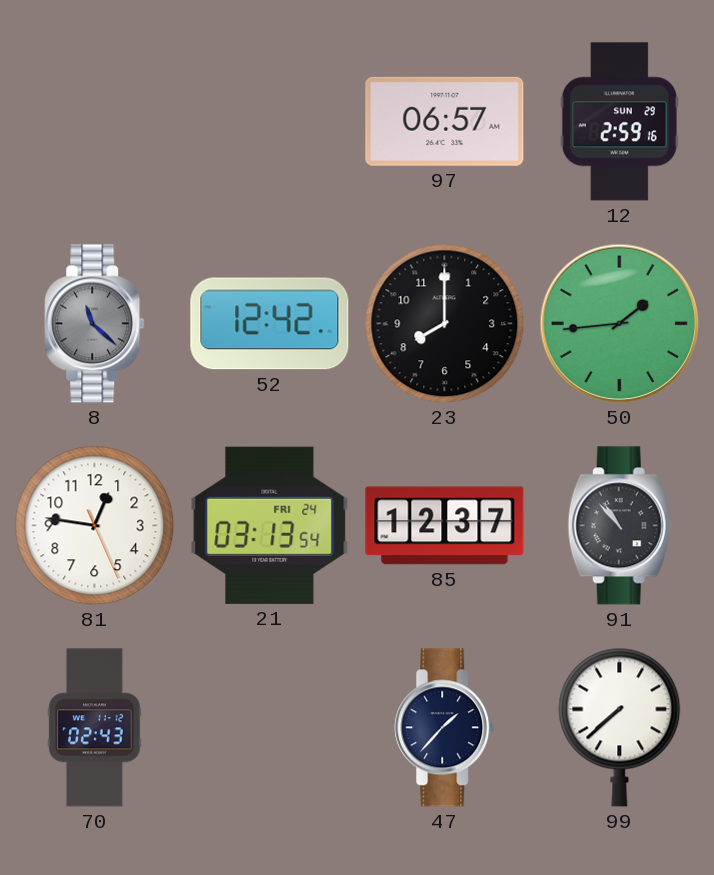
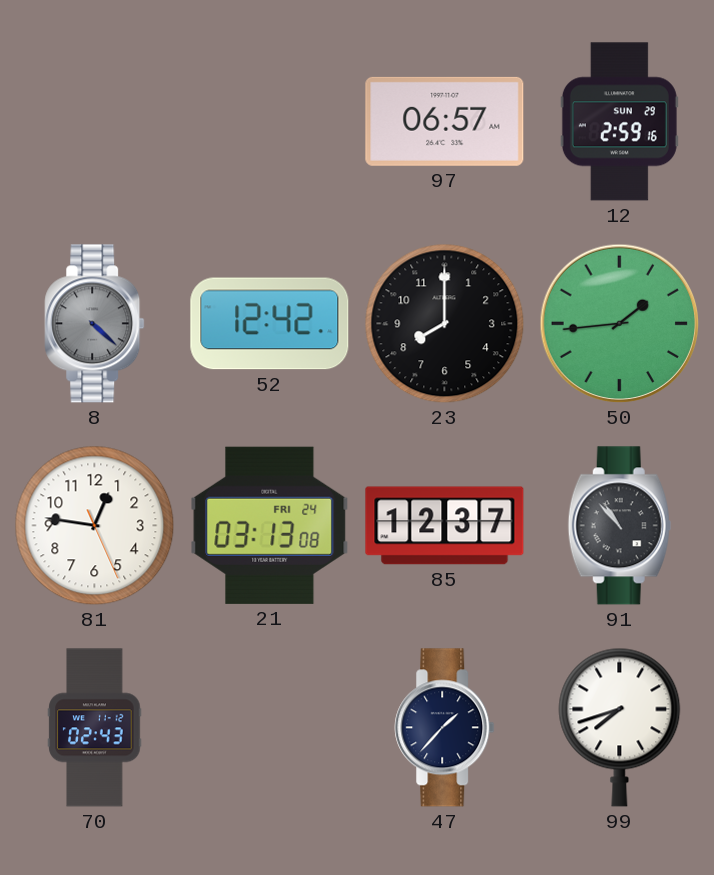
8: 11:22 -> 4:22 (95, 324)
21: 03:13:54 -> 03:13:08 (270, 525)
99: 7:38 -> 7:42 (620, 727)
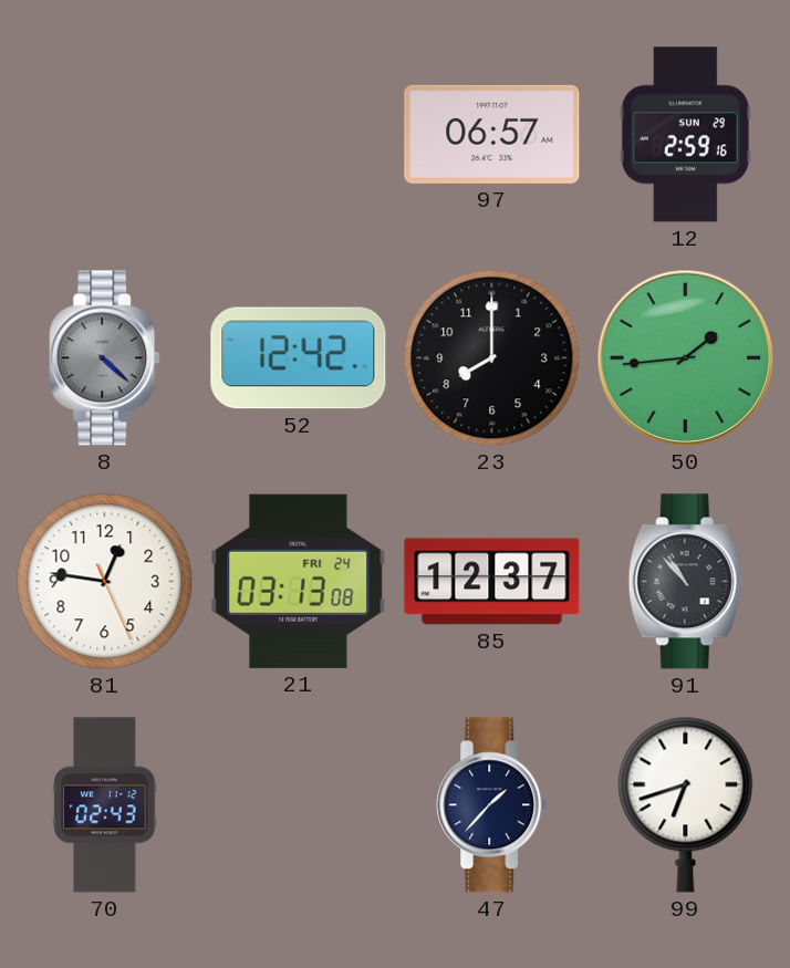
99: 7:42 -> 6:42 (686, 804)
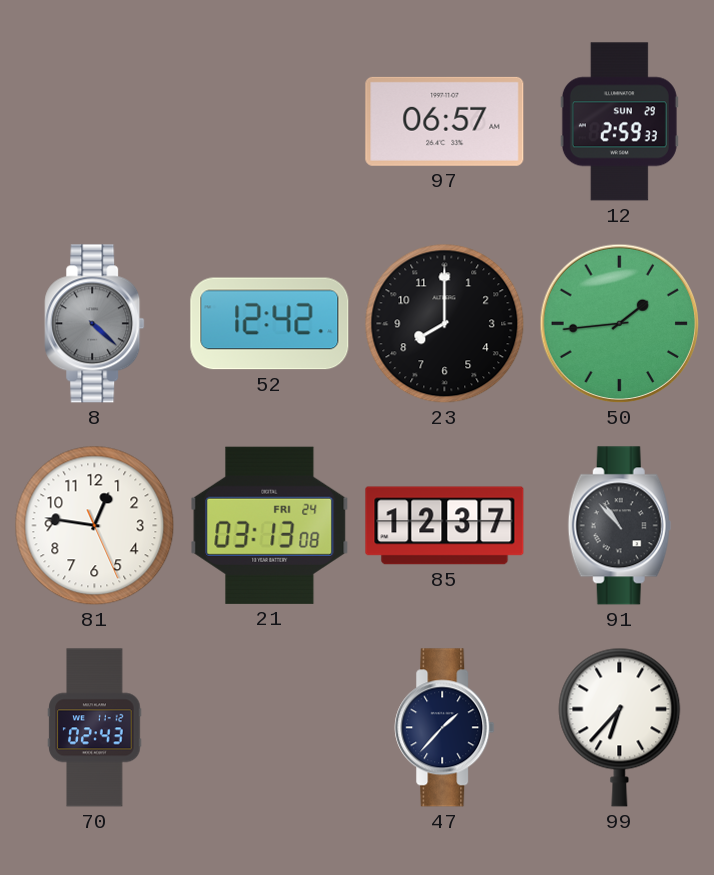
12: 2:59:16 -> 2:59:33 (619, 122)
99: 6:42 -> 6:37 (620, 727)
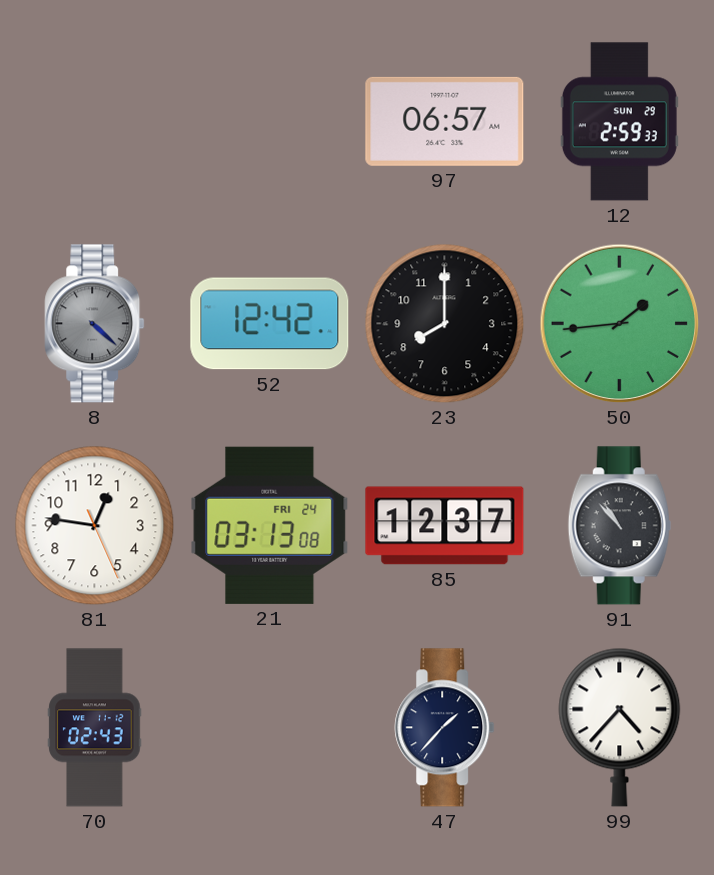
99: 6:37 -> 4:37 (620, 727)
